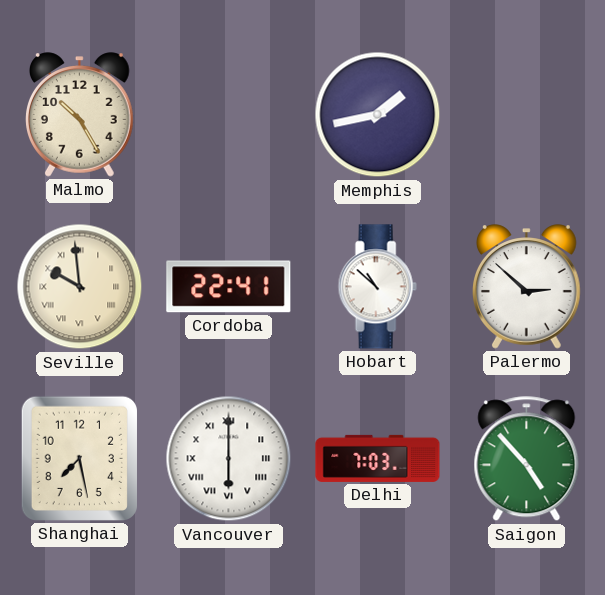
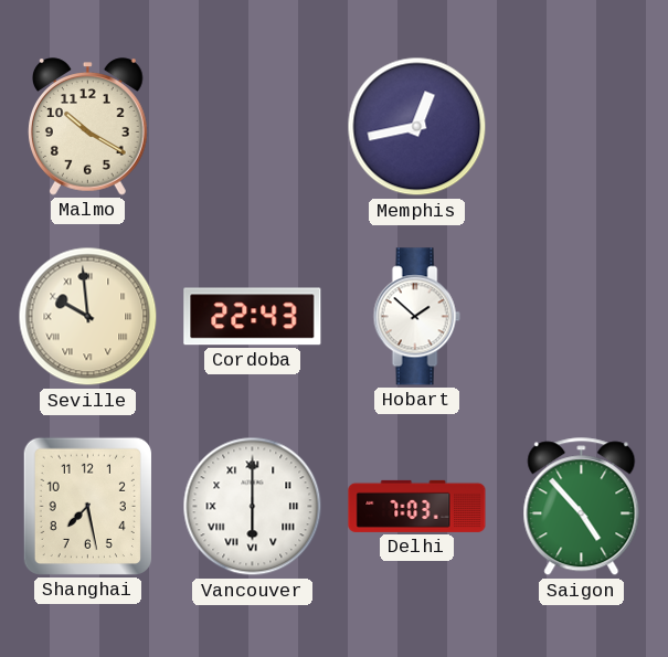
Malmo: 10:25 -> 10:20 (88, 127)
Memphis: 1:43 -> 12:43 (417, 127)
Cordoba: 22:41 -> 22:43 (253, 317)
Hobart: 10:52 -> 1:52 (416, 317)
Palermo: 2:52 -> none (527, 287)
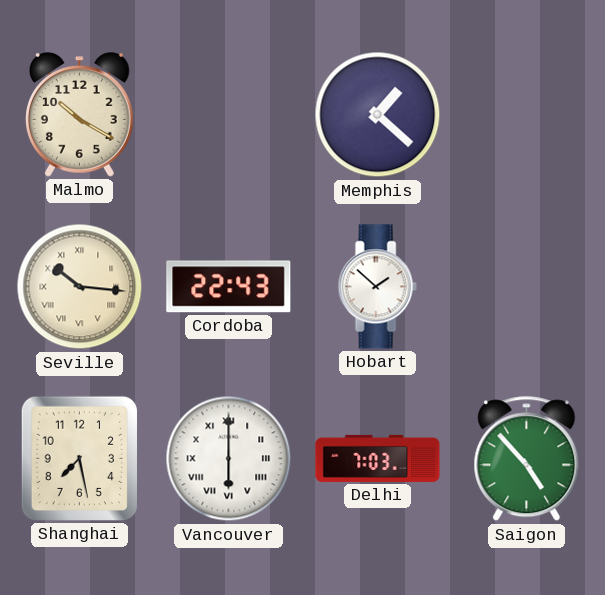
Memphis: 12:43 -> 1:22 (378, 115)
Seville: 9:59 -> 10:16 (80, 287)
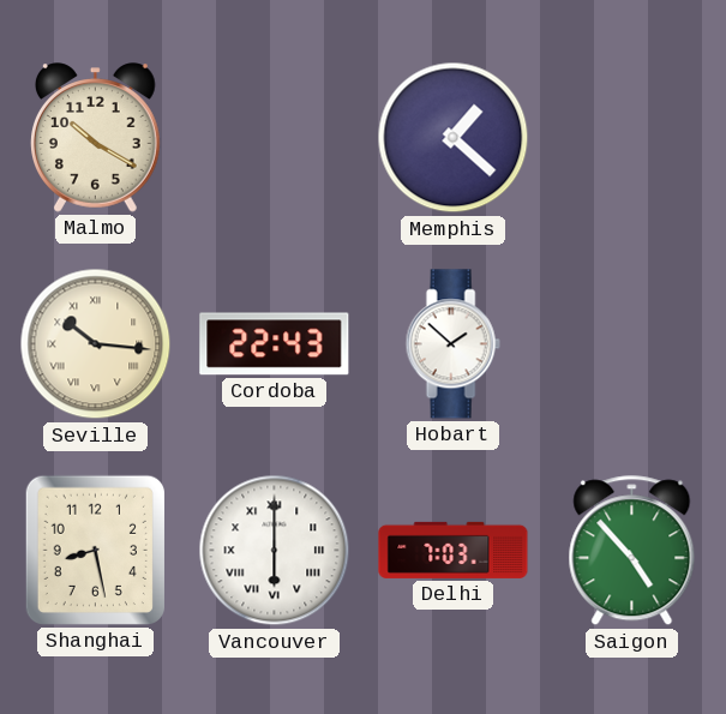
Shanghai: 7:28 -> 8:28 (95, 550)
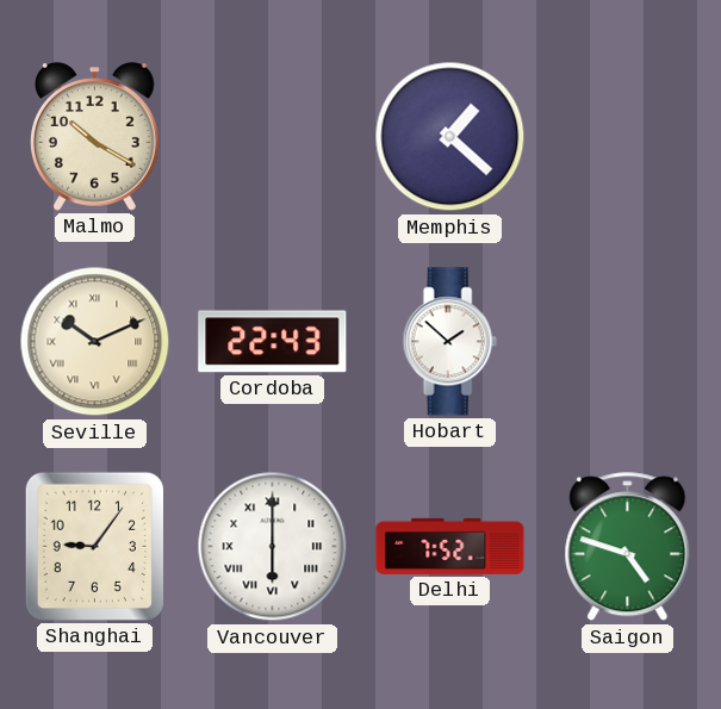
Seville: 10:16 -> 10:11 (95, 342)
Shanghai: 8:28 -> 9:06 (94, 546)
Delhi: 7:03 -> 7:52 (450, 546)
Saigon: 4:53 -> 4:48 (628, 547)
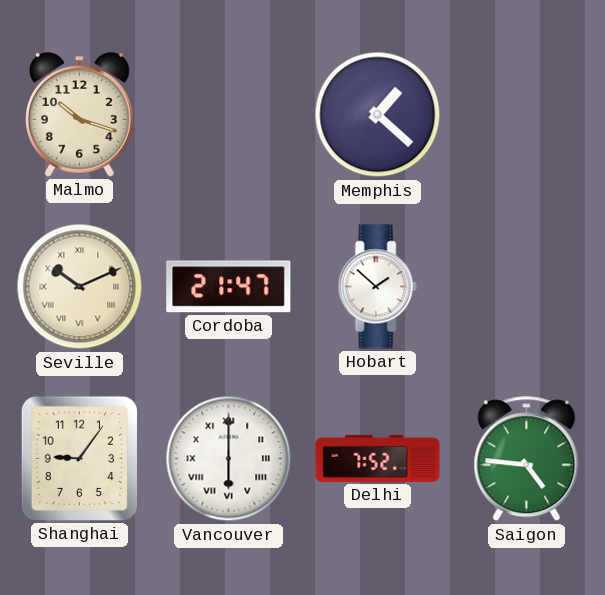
Malmo: 10:20 -> 10:18 (80, 115)
Cordoba: 22:43 -> 21:47 (229, 287)
Saigon: 4:48 -> 4:46 (527, 459)
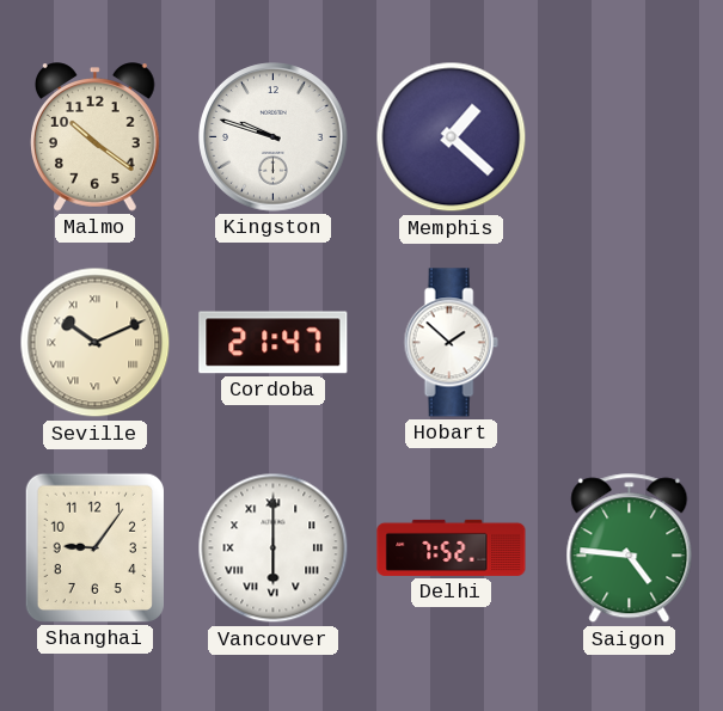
Malmo: 10:18 -> 10:21 (96, 137)
Kingston: none -> 9:48 (274, 137)
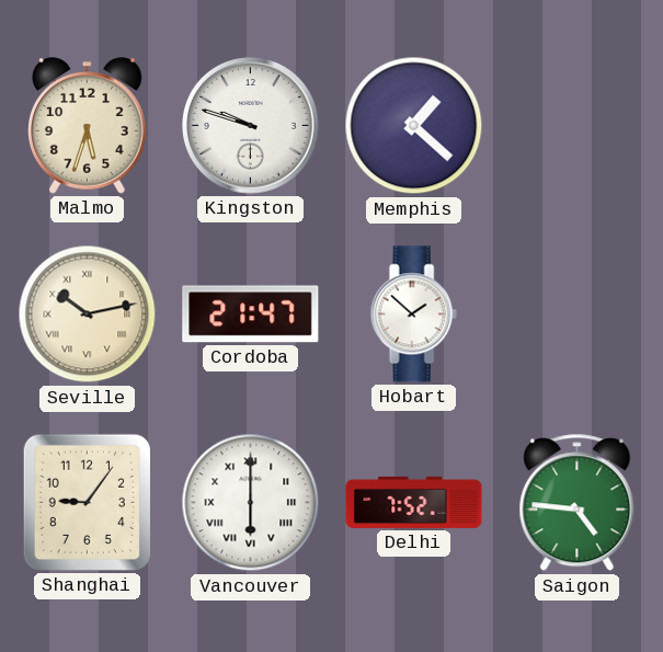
Malmo: 10:21 -> 5:33 (88, 126)
Seville: 10:11 -> 10:13 (88, 314)
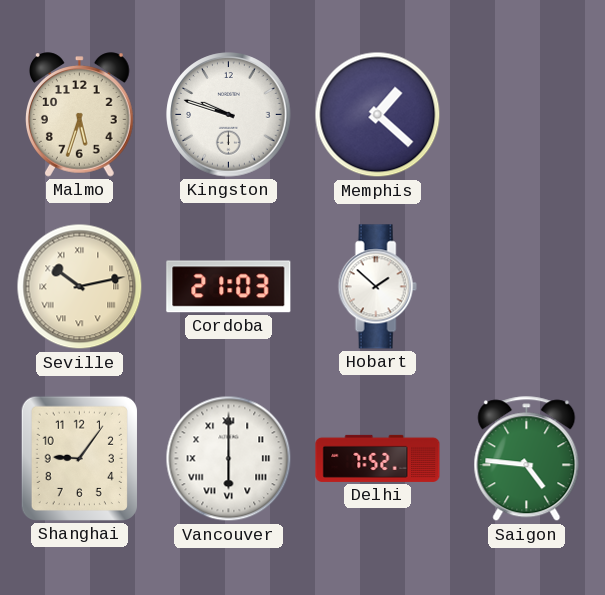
Cordoba: 21:47 -> 21:03 (229, 287)
